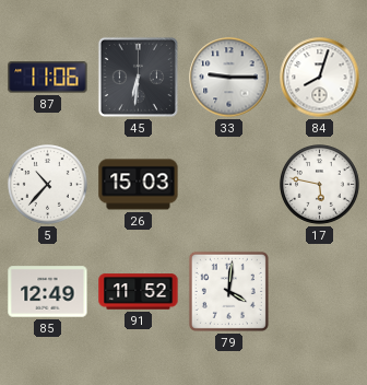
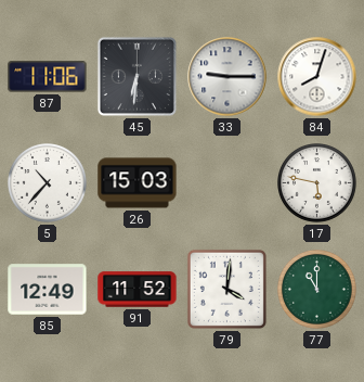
77: none -> 11:00 (317, 290)
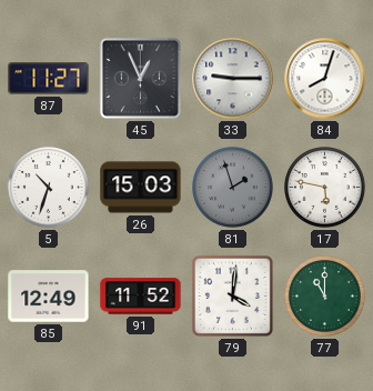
87: 11:06 -> 11:27 (49, 79)
45: 6:31 -> 12:56 (140, 78)
5: 10:37 -> 10:33 (49, 188)
81: none -> 1:57 (233, 188)
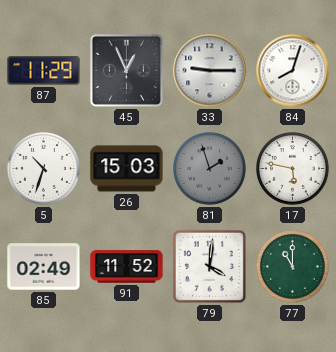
87: 11:27 -> 11:29 (44, 71)
85: 12:49 -> 02:49 (44, 267)
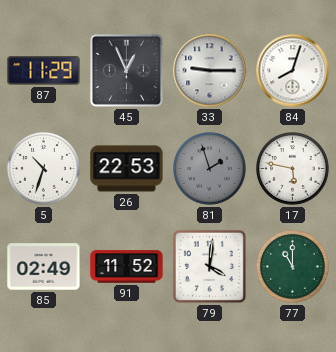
26: 15:03 -> 22:53 (127, 169)
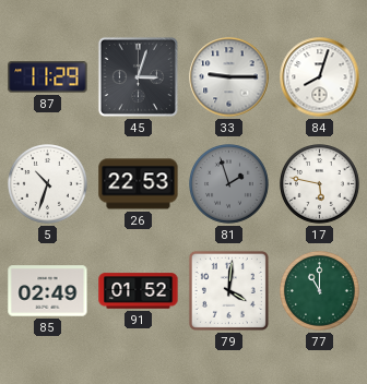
45: 12:56 -> 3:03 (138, 76)
91: 11:52 -> 01:52 (139, 291)
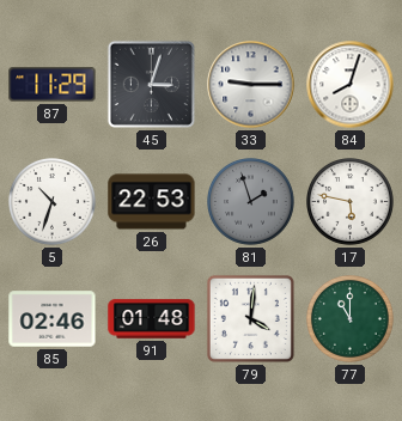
85: 02:49 -> 02:46 (53, 319)
91: 01:52 -> 01:48 (152, 319)
